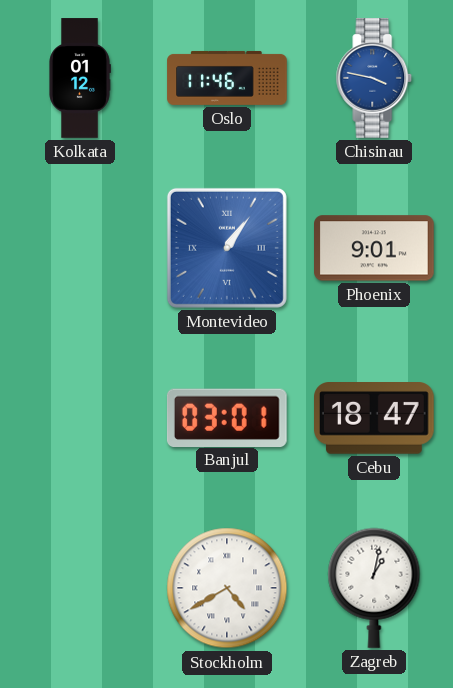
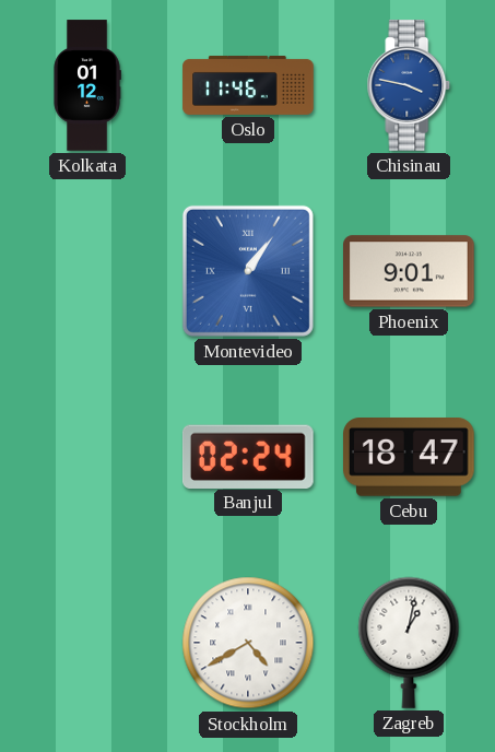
Banjul: 03:01 -> 02:24 (248, 456)
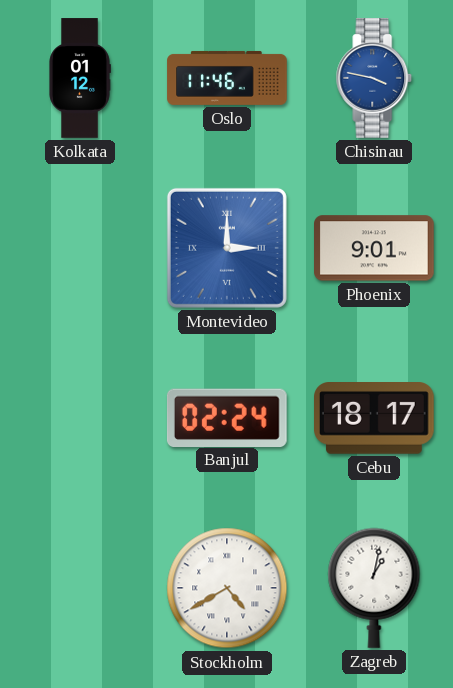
Montevideo: 1:06 -> 3:00 (227, 248)
Cebu: 18:47 -> 18:17 (375, 419)
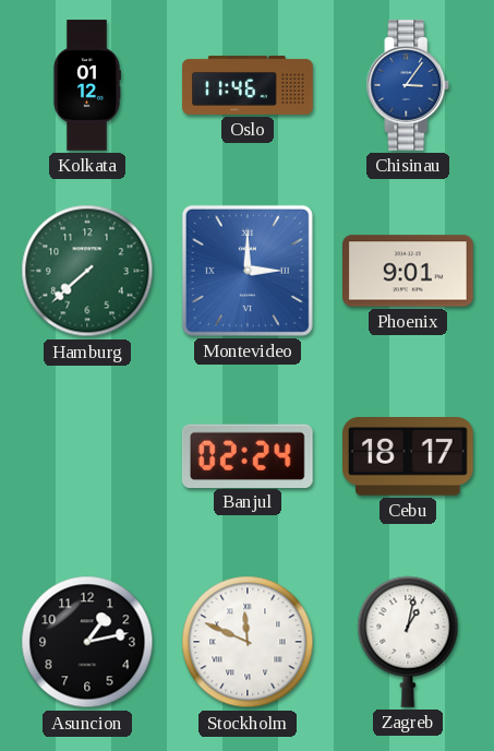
Chisinau: 3:47 -> 3:06 (408, 85)
Hamburg: none -> 7:38 (87, 271)
Asuncion: none -> 1:13 (87, 642)
Stockholm: 4:40 -> 11:49 (248, 642)
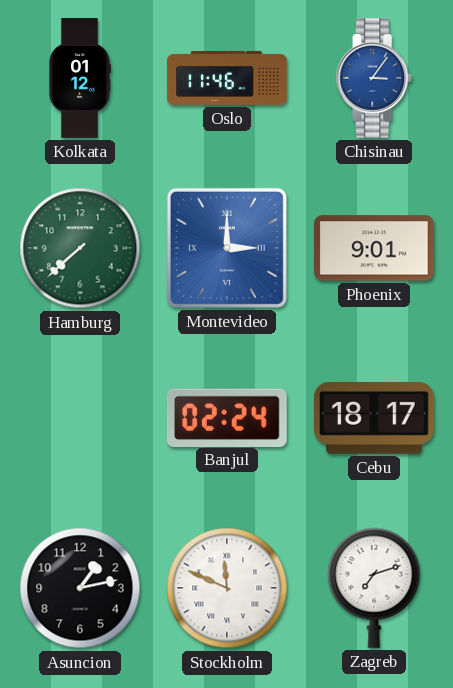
Zagreb: 1:02 -> 7:12 (374, 588)
